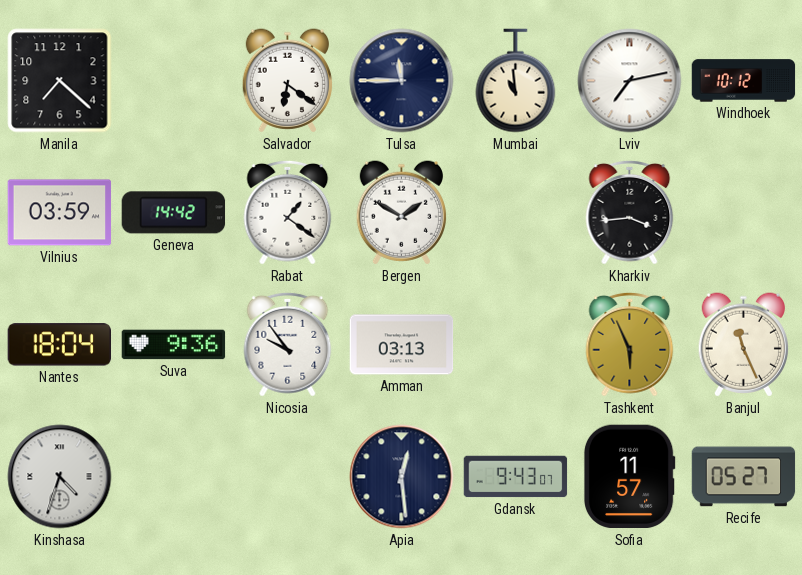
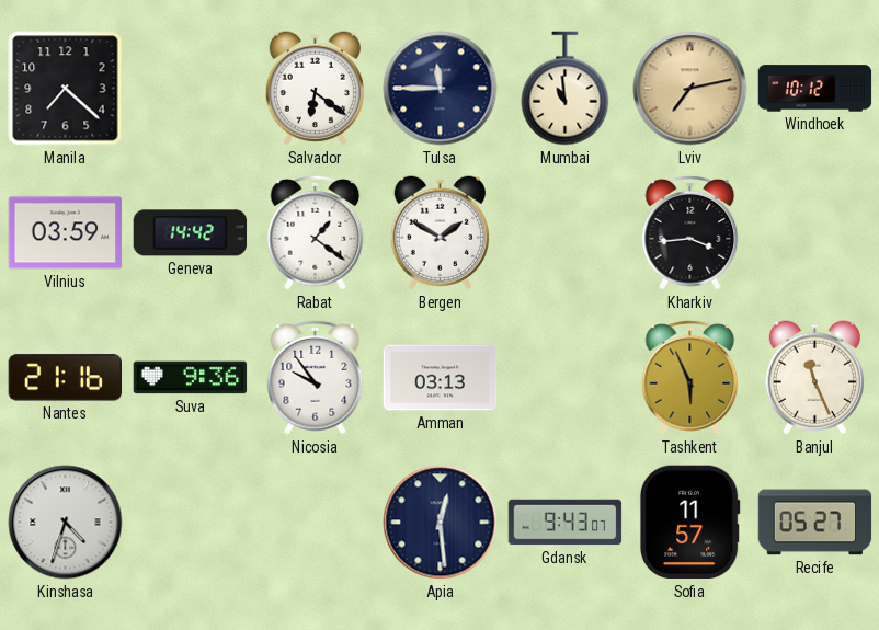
Lviv dial: white -> champagne (690, 89)
Nantes: 18:04 -> 21:16 (65, 378)
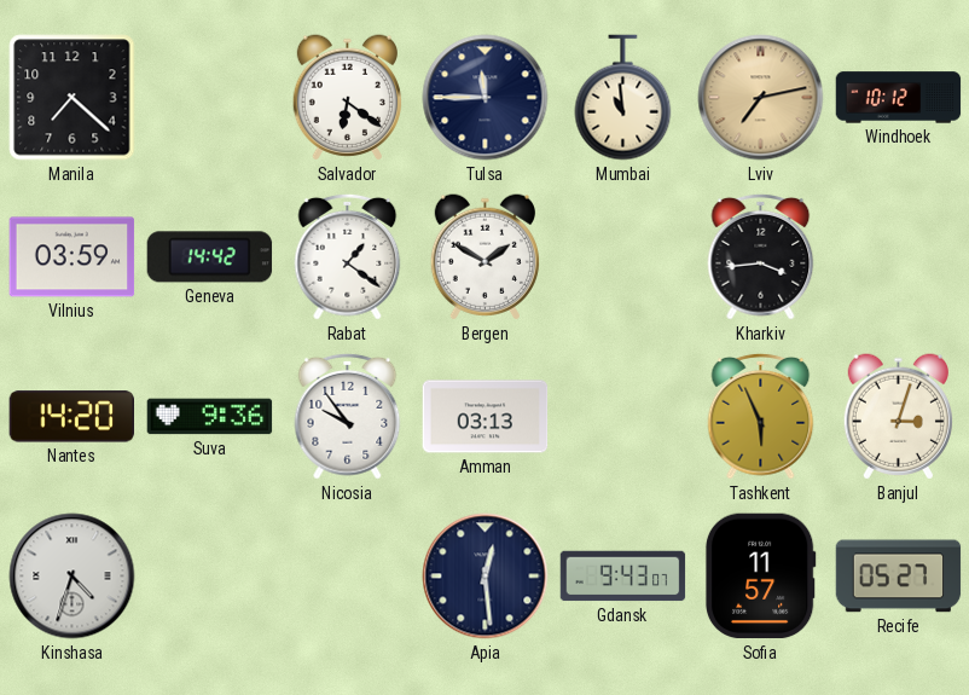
Nantes: 21:16 -> 14:20 (71, 417)
Banjul: 11:26 -> 3:03 (898, 417)
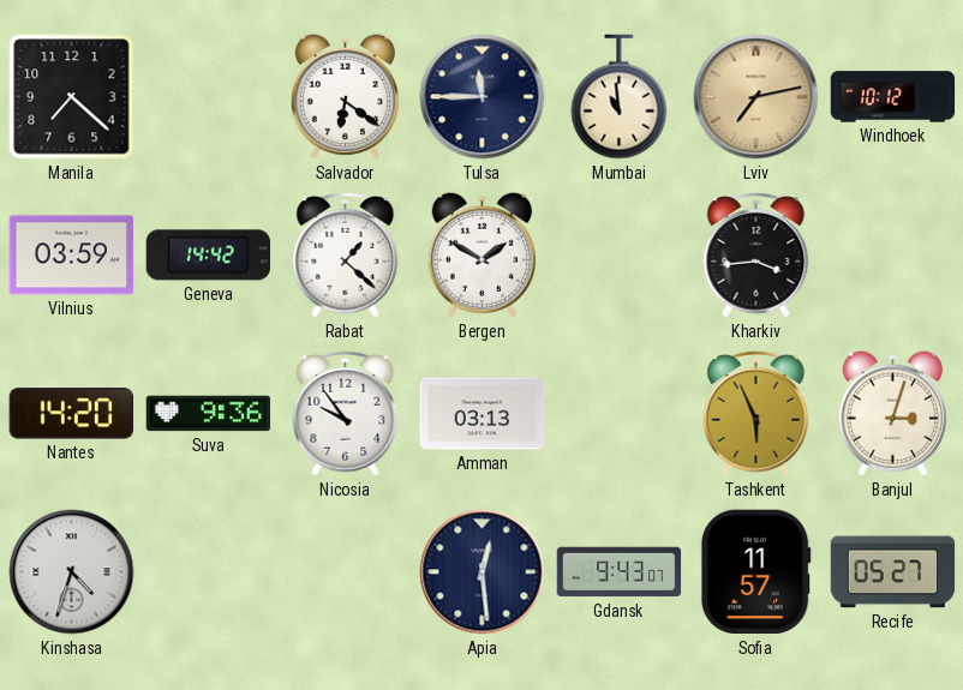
Rabat: 1:21 -> 1:22 (346, 254)
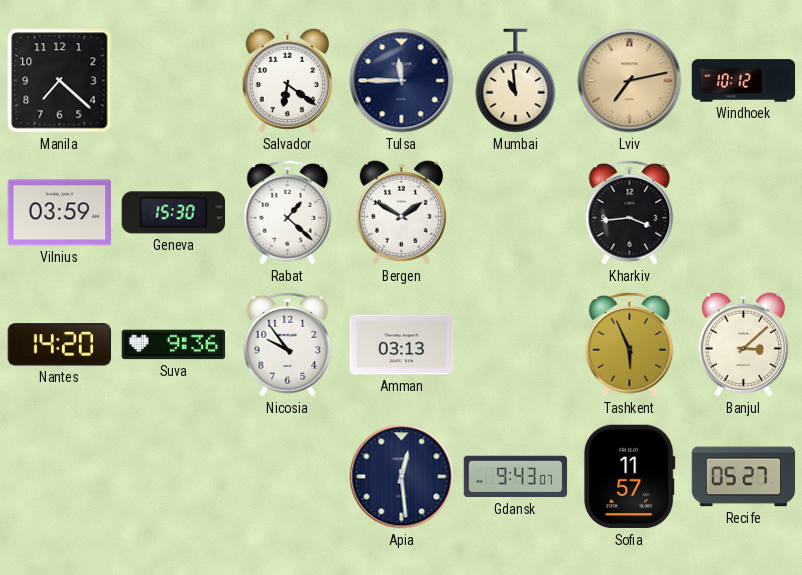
Geneva: 14:42 -> 15:30 (174, 213)
Banjul: 3:03 -> 3:08 (743, 345)
Kinshasa: 4:33 -> none (72, 572)
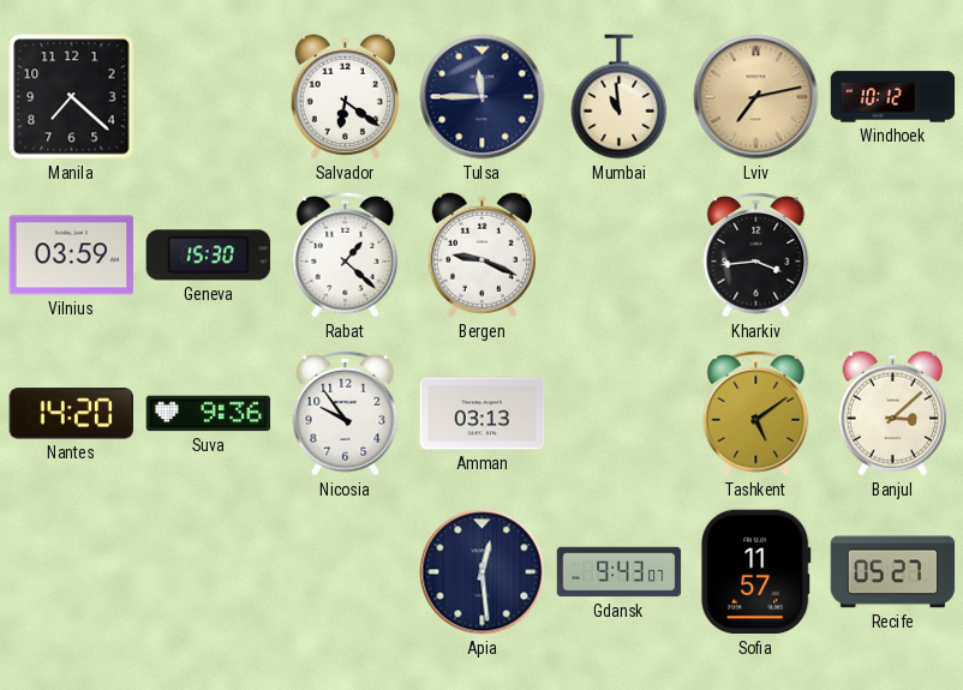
Bergen: 1:50 -> 9:19 (481, 256)
Tashkent: 5:56 -> 5:09 (756, 413)
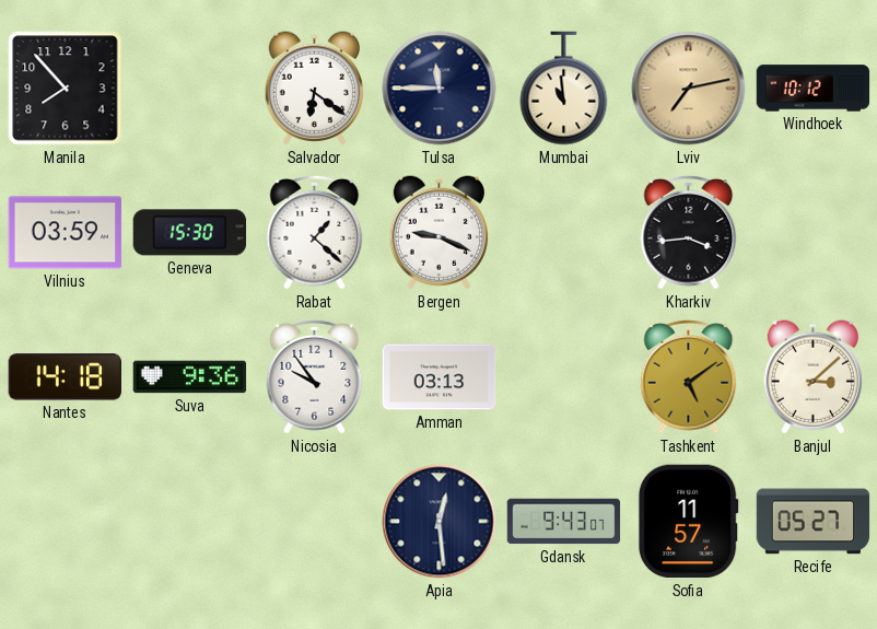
Manila: 7:22 -> 7:53 (66, 89)
Nantes: 14:20 -> 14:18 (65, 377)
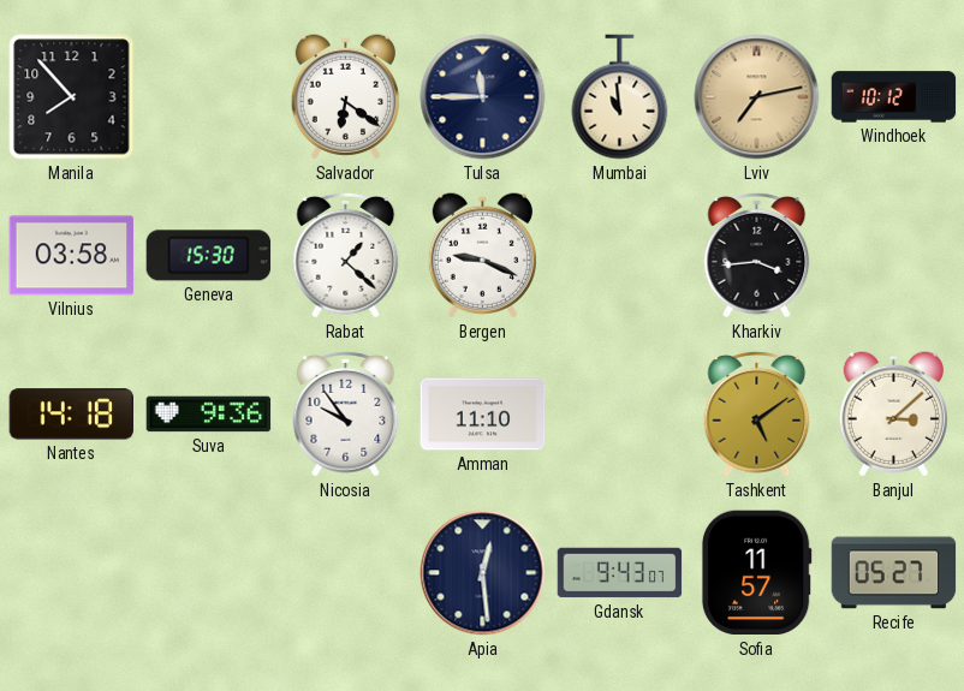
Vilnius: 03:59 -> 03:58 (72, 256)
Amman: 03:13 -> 11:10 (483, 415)
